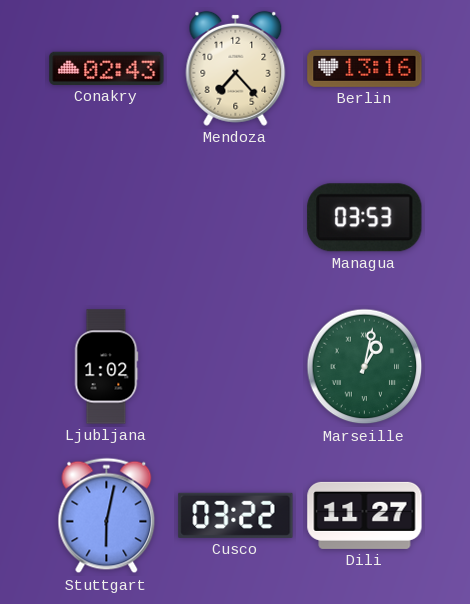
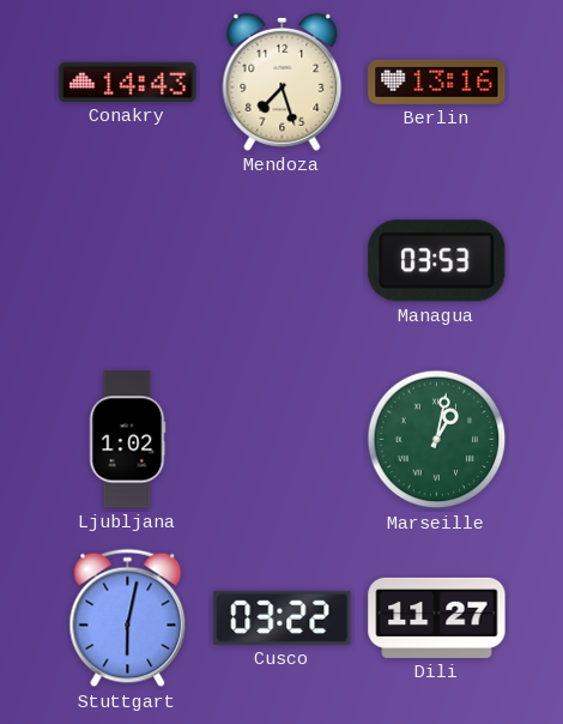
Conakry: 02:43 -> 14:43 (128, 82)
Mendoza: 7:23 -> 7:27 (283, 82)
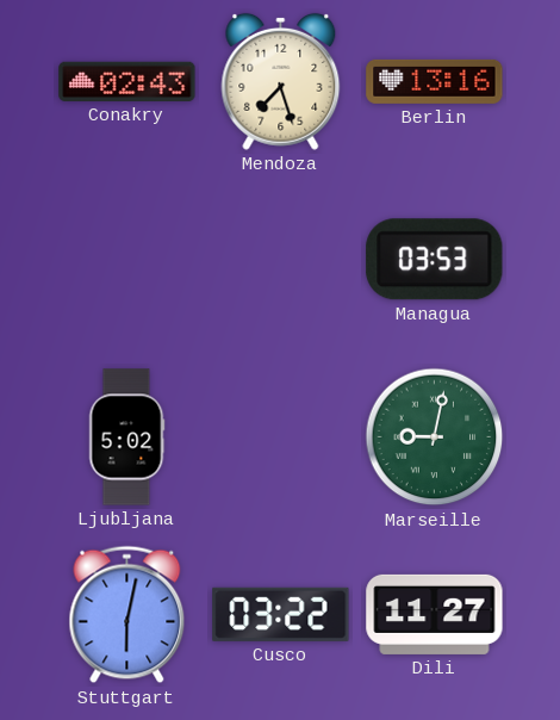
Conakry: 14:43 -> 02:43 (127, 81)
Ljubljana: 1:02 -> 5:02 (126, 437)
Marseille: 1:02 -> 9:02 (435, 437)
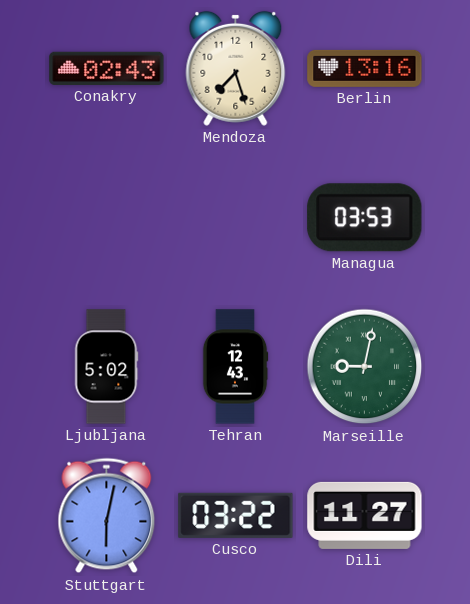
Tehran: none -> 12:43 (235, 367)
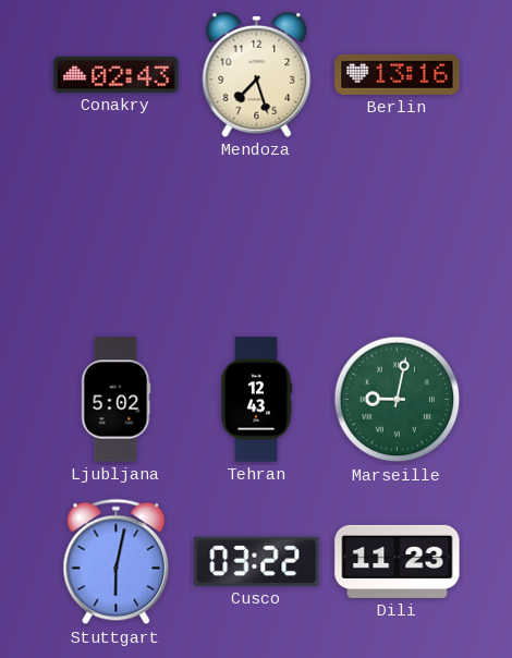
Managua: 03:53 -> none (365, 218)
Dili: 11:27 -> 11:23 (398, 561)
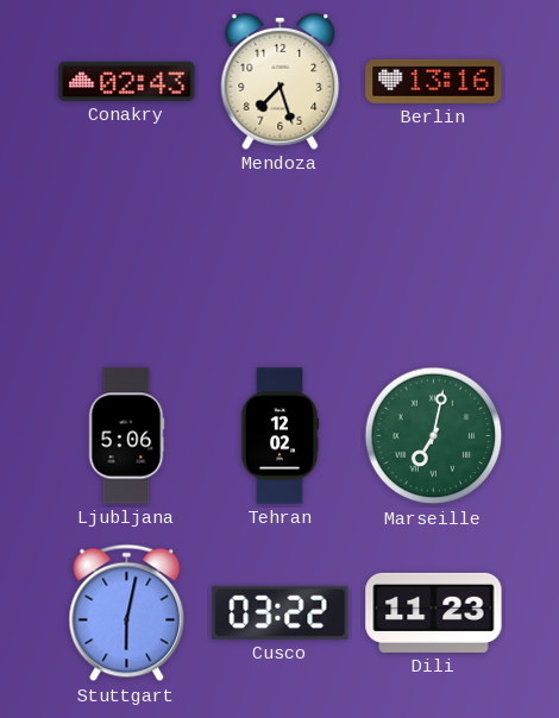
Ljubljana: 5:02 -> 5:06 (126, 436)
Tehran: 12:43 -> 12:02 (279, 436)
Marseille: 9:02 -> 7:02 (434, 436)
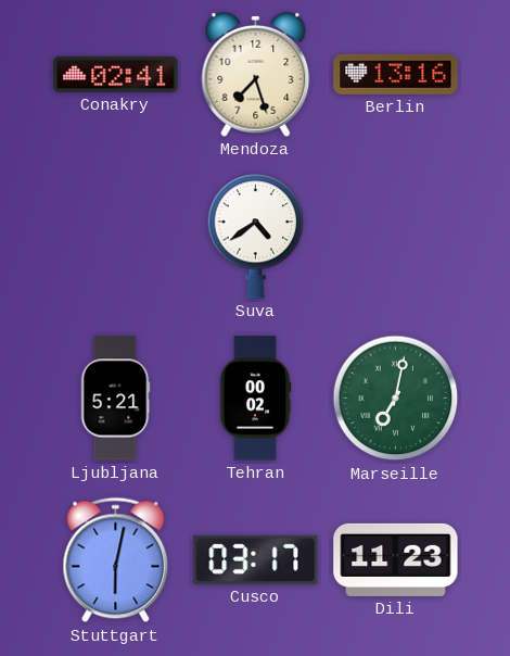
Conakry: 02:43 -> 02:41 (116, 74)
Suva: none -> 4:39 (256, 237)
Ljubljana: 5:06 -> 5:21 (115, 399)
Tehran: 12:02 -> 00:02 (255, 399)
Cusco: 03:22 -> 03:17 (256, 559)
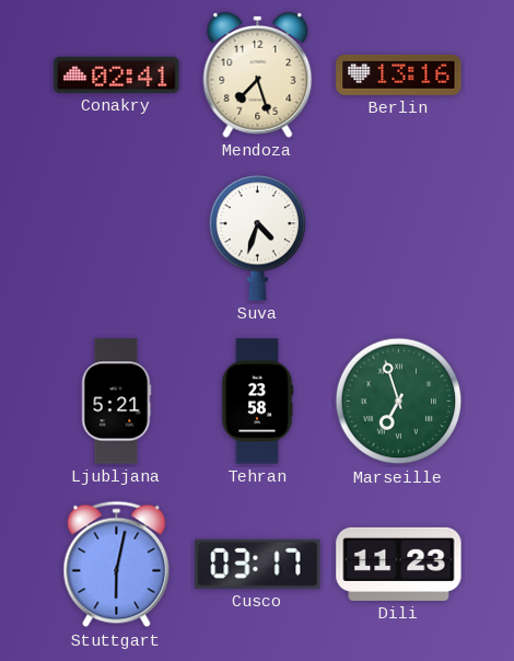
Suva: 4:39 -> 4:33 (258, 239)
Tehran: 00:02 -> 23:58 (257, 402)
Marseille: 7:02 -> 6:57 (399, 402)
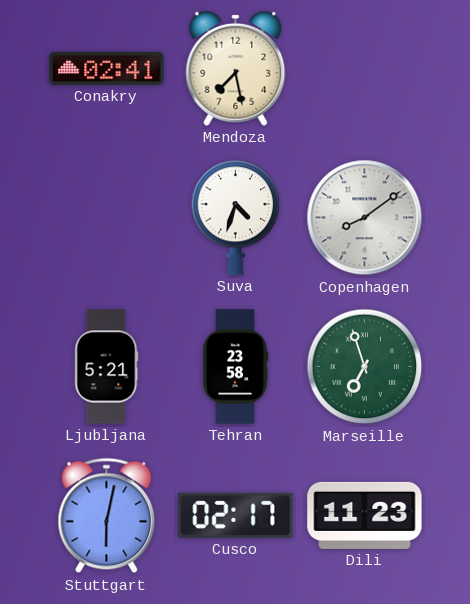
Mendoza: 7:27 -> 7:28 (236, 68)
Berlin: 13:16 -> none (399, 74)
Copenhagen: none -> 8:09 (365, 218)
Cusco: 03:17 -> 02:17 (236, 515)
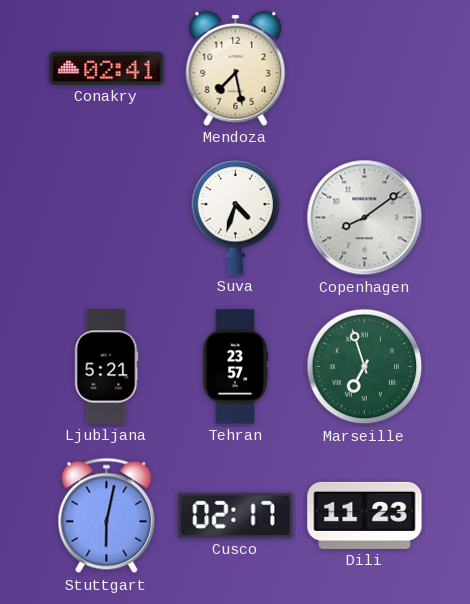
Tehran: 23:58 -> 23:57 (235, 367)
